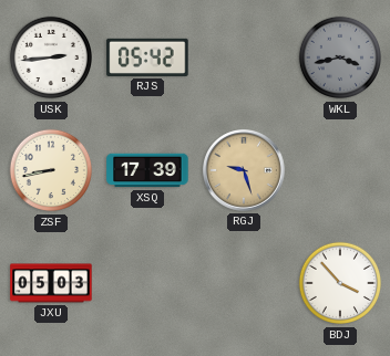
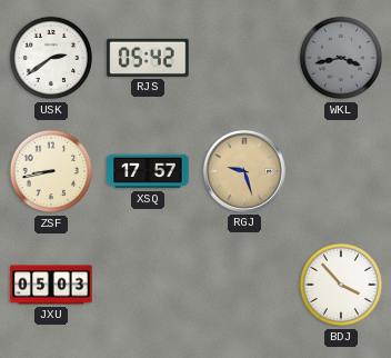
USK: 2:44 -> 2:39 (51, 58)
XSQ: 17:39 -> 17:57 (148, 171)
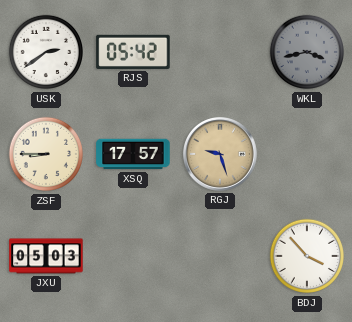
ZSF: 8:43 -> 8:45 (46, 154)
